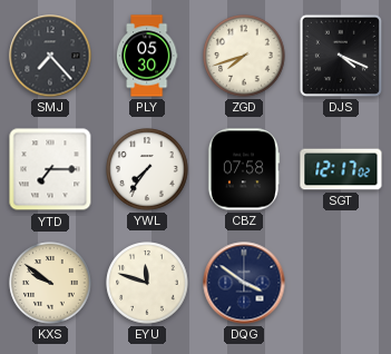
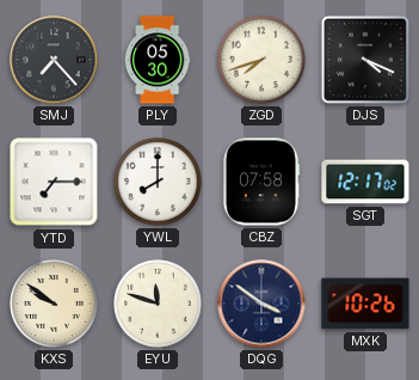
YWL: 7:36 -> 8:00 (158, 182)
MXK: none -> 10:26 (365, 304)
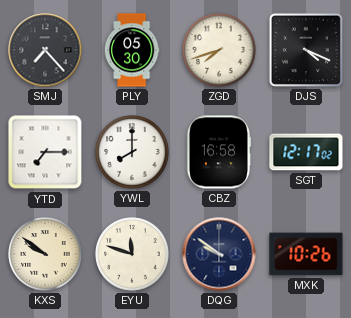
CBZ: 07:58 -> 16:58 (219, 152)
DQG: 3:51 -> 9:51 (219, 254)
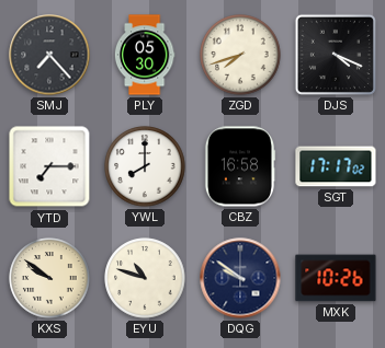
SGT: 12:17 -> 17:17 (336, 166)
EYU: 11:48 -> 10:48 (145, 278)
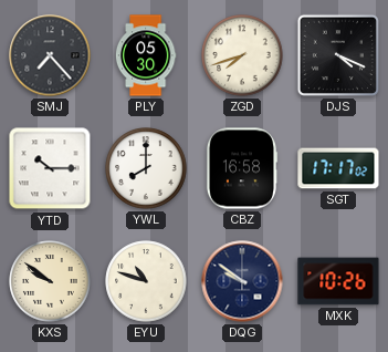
YTD: 7:15 -> 10:15 (50, 168)
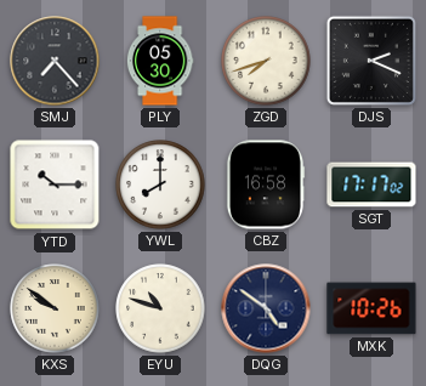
DJS: 4:19 -> 2:19 (371, 61)
DQG: 9:51 -> 4:51 (266, 308)
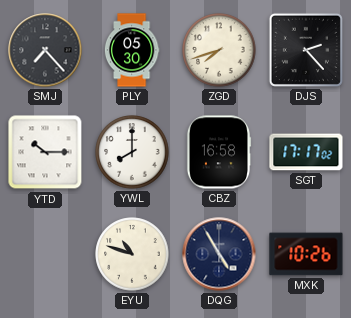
DJS: 2:19 -> 2:23 (306, 50)
KXS: 9:51 -> none (55, 308)
DQG: 4:51 -> 4:55 (219, 254)
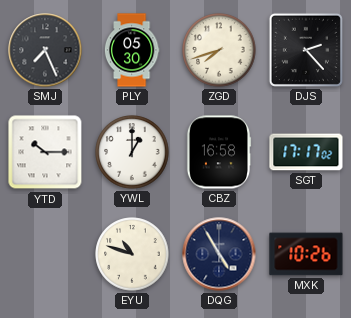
SMJ: 7:23 -> 7:26 (45, 50)
YWL: 8:00 -> 1:00 (132, 152)
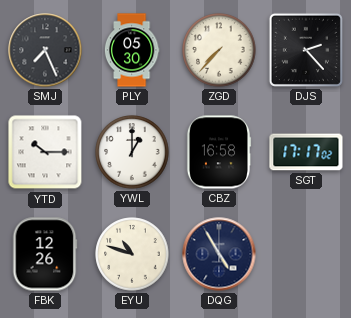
ZGD: 7:42 -> 7:37 (219, 50)
FBK: none -> 12:26 (45, 254)
MXK: 10:26 -> none (306, 254)
